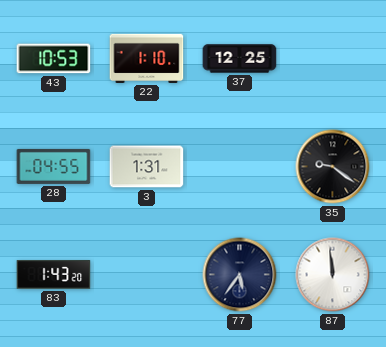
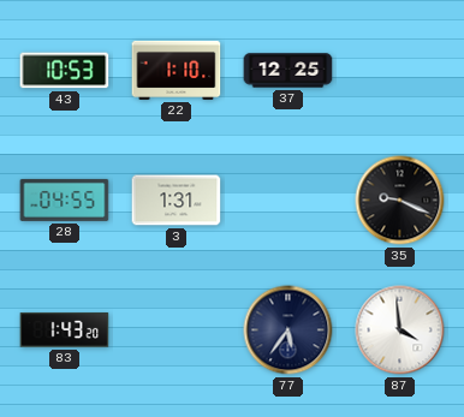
35: 9:21 -> 9:19 (400, 201)
87: 11:59 -> 3:59 (400, 330)
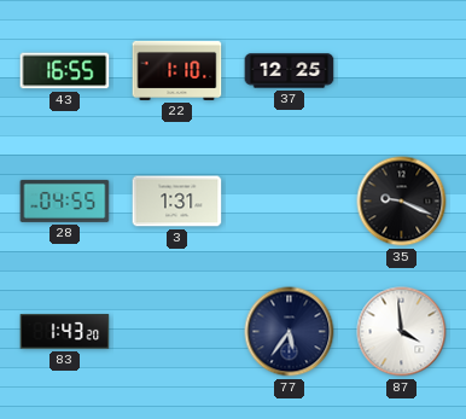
43: 10:53 -> 16:55 (65, 71)
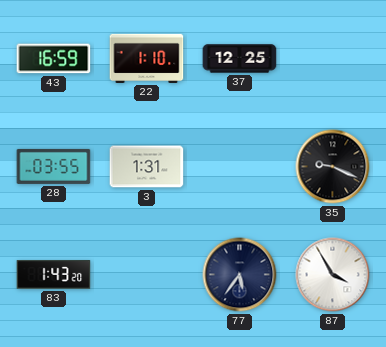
43: 16:55 -> 16:59 (54, 59)
28: 04:55 -> 03:55 (54, 166)
87: 3:59 -> 3:55 (333, 275)
